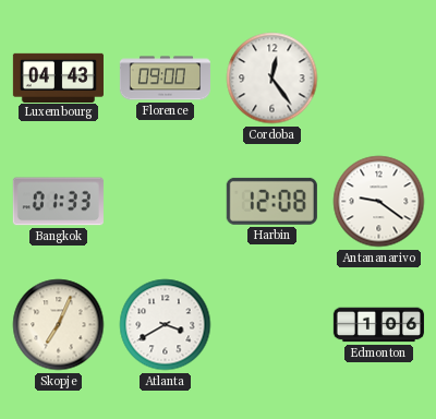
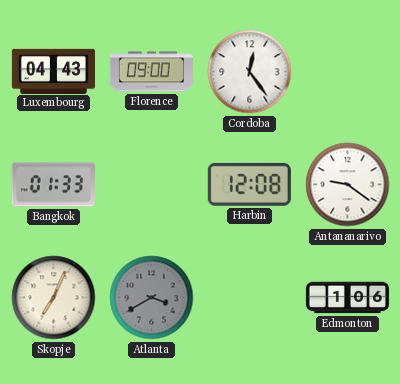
Atlanta dial: white -> grey (152, 298)
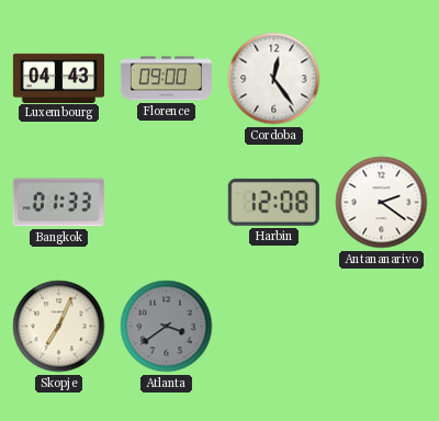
Antananarivo: 9:21 -> 2:21 (382, 203)
Atlanta: 3:40 -> 3:39 (167, 327)
Edmonton: 1:06 -> none (347, 298)
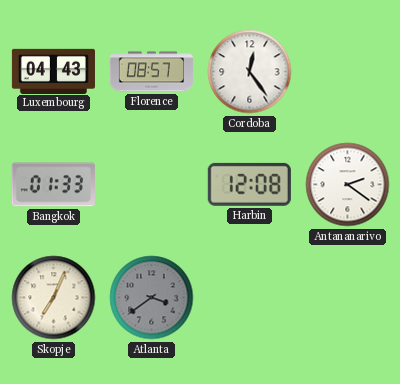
Florence: 09:00 -> 08:57 (151, 72)
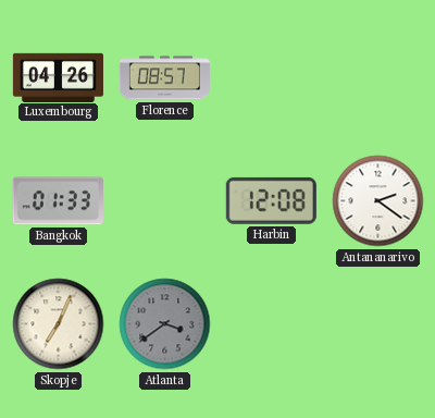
Luxembourg: 04:43 -> 04:26 (58, 77)
Cordoba: 12:24 -> none (250, 72)
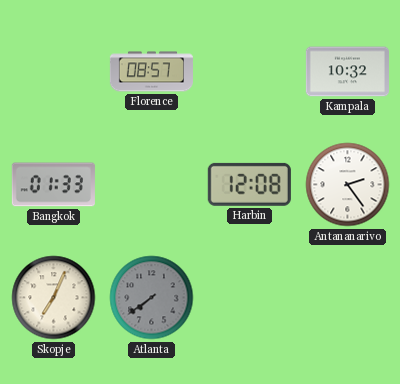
Luxembourg: 04:26 -> none (58, 77)
Kampala: none -> 10:32 (347, 72)
Antananarivo: 2:21 -> 2:24 (348, 185)
Atlanta: 3:39 -> 7:39 (152, 298)
